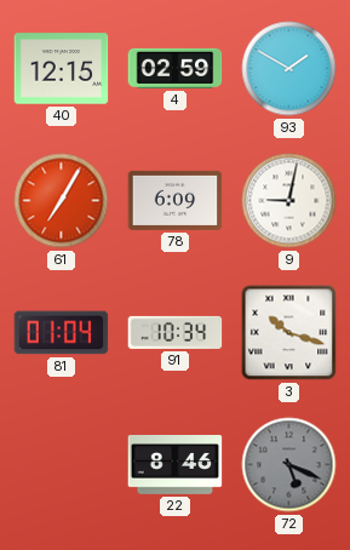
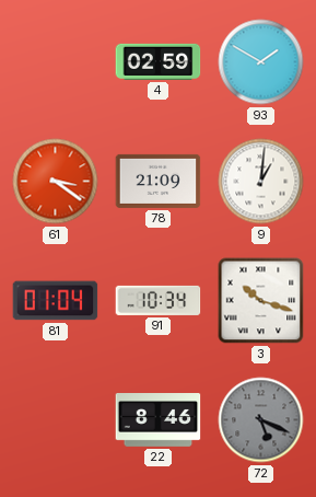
40: 12:15 -> none (62, 69)
61: 7:05 -> 3:21 (56, 182)
78: 6:09 -> 21:09 (159, 181)
9: 9:02 -> 1:01 (261, 182)
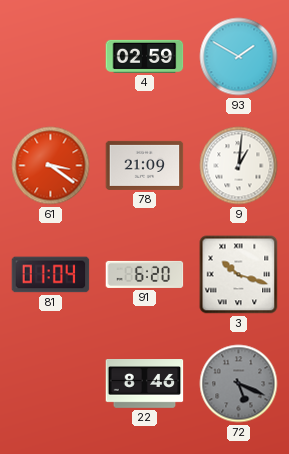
91: 10:34 -> 6:20 (145, 274)
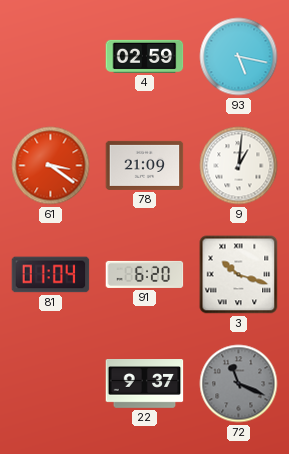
93: 1:50 -> 5:17 (239, 57)
22: 8:46 -> 9:37 (145, 384)
72: 5:19 -> 11:19 (239, 384)
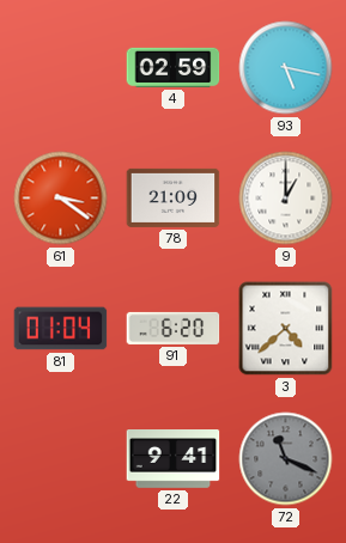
9: 1:01 -> 1:00 (286, 199)
3: 10:18 -> 4:38 (286, 329)
22: 9:37 -> 9:41 (174, 459)
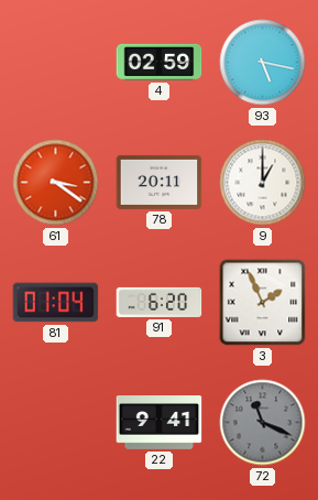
78: 21:09 -> 20:11 (160, 182)
3: 4:38 -> 1:56 (263, 303)
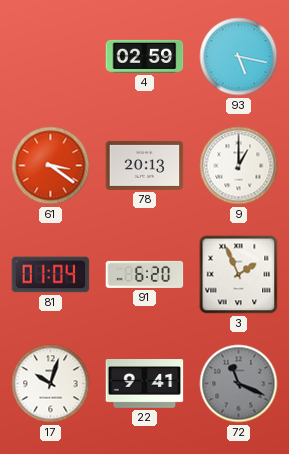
78: 20:11 -> 20:13 (145, 165)
17: none -> 10:03 (51, 384)
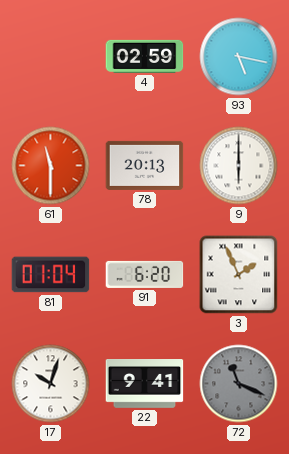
61: 3:21 -> 11:30 (51, 166)
9: 1:00 -> 6:00 (239, 166)
